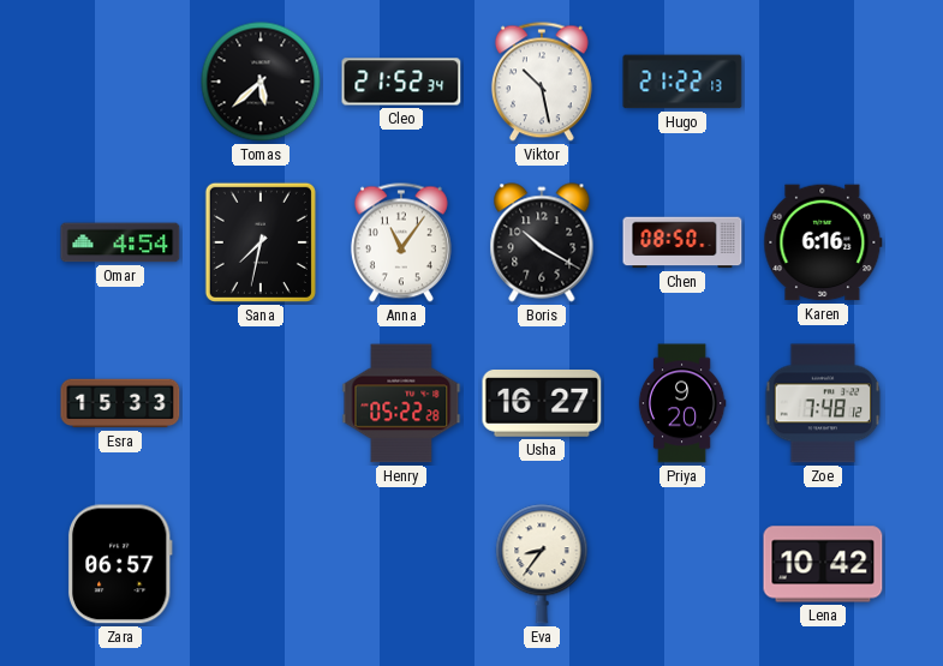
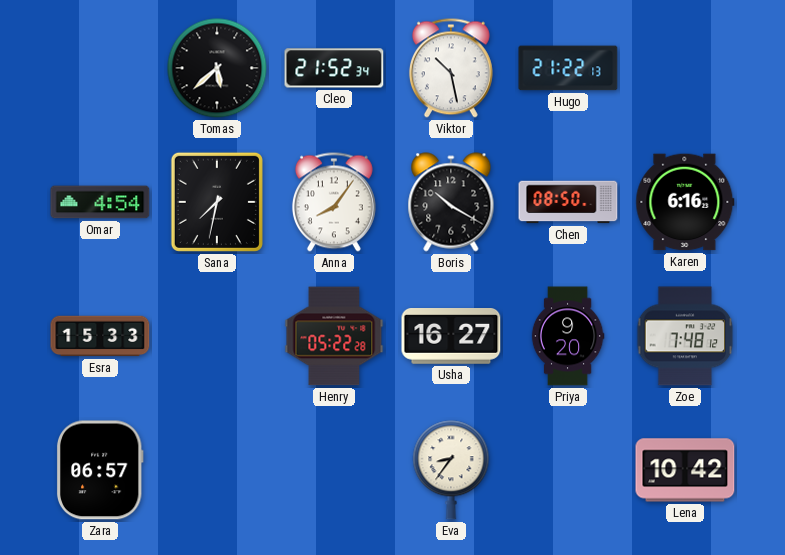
Anna: 11:06 -> 8:06 (334, 202)
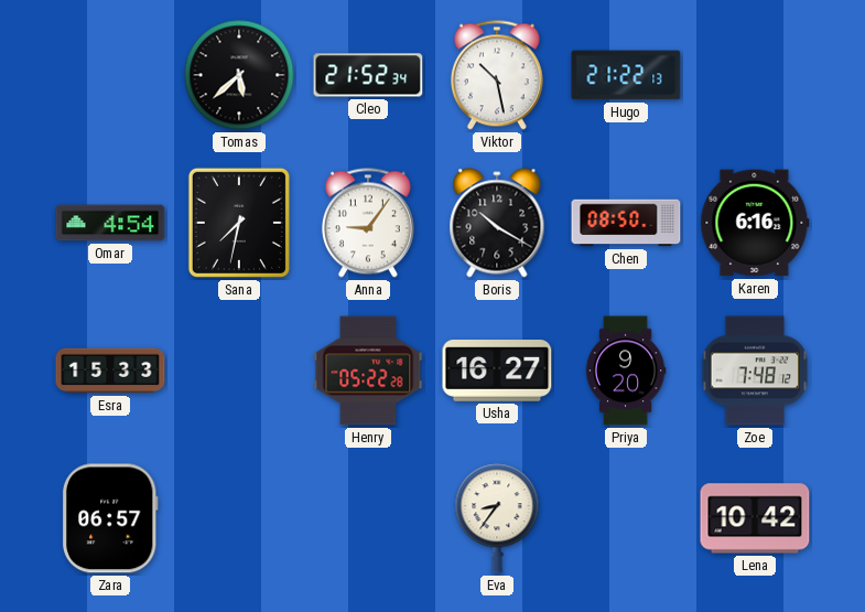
Anna: 8:06 -> 9:06 (368, 223)
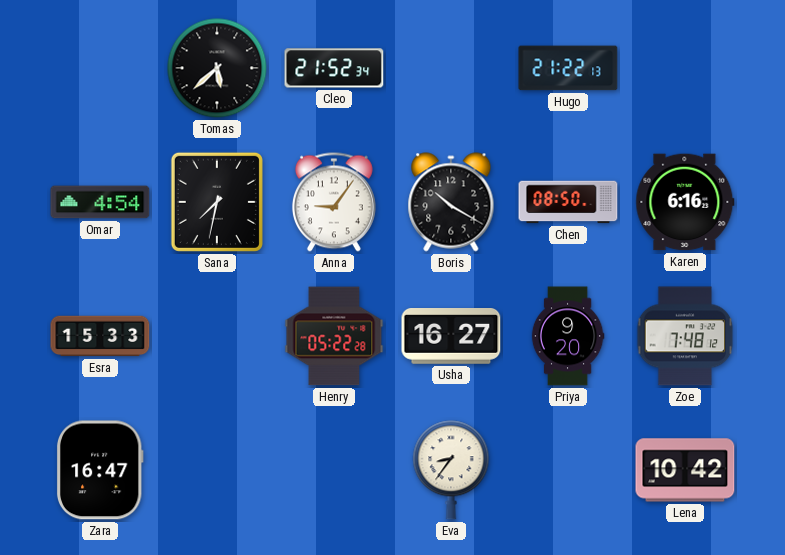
Viktor: 10:28 -> none (497, 75)
Zara: 06:57 -> 16:47 (100, 470)
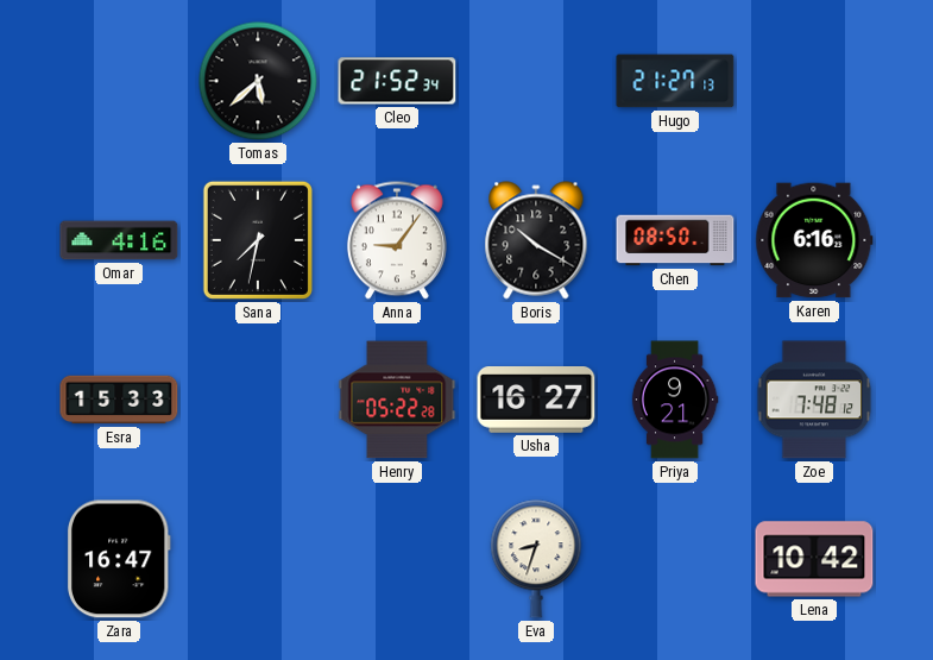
Hugo: 21:22 -> 21:27 (675, 81)
Omar: 4:54 -> 4:16 (119, 240)
Priya: 9:20 -> 9:21 (675, 400)
Eva: 8:36 -> 8:33 (536, 559)
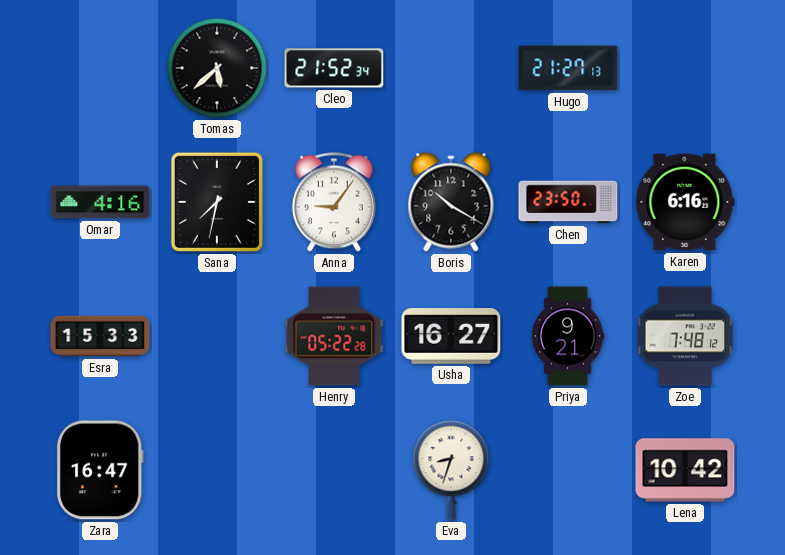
Chen: 08:50 -> 23:50 (568, 202)
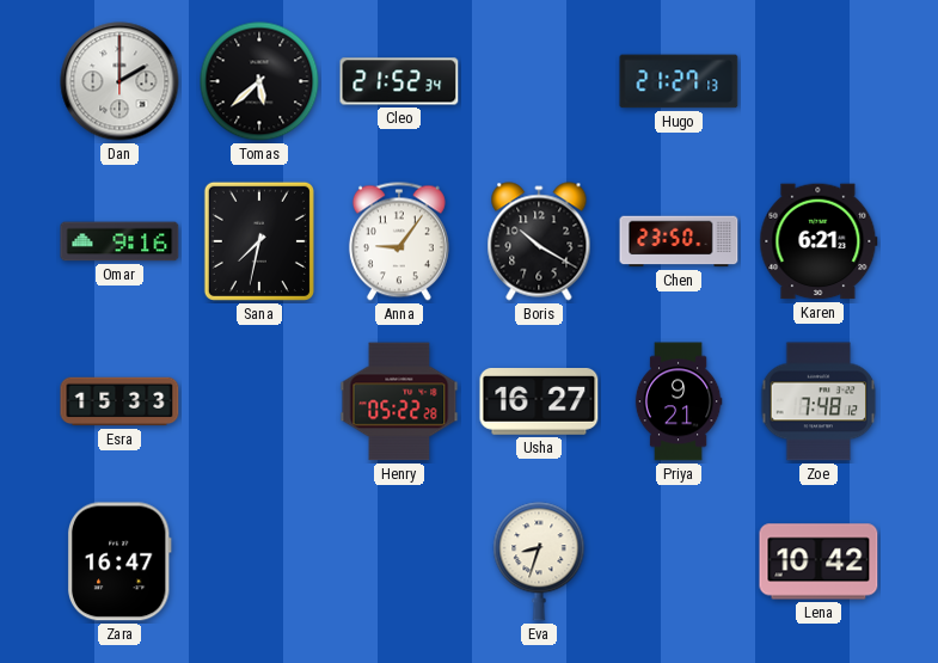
Dan: none -> 2:00 (119, 81)
Omar: 4:16 -> 9:16 (119, 241)
Karen: 6:16 -> 6:21 (819, 241)
